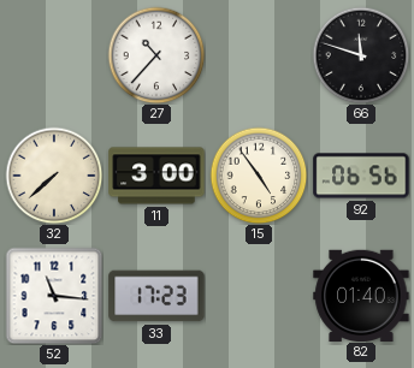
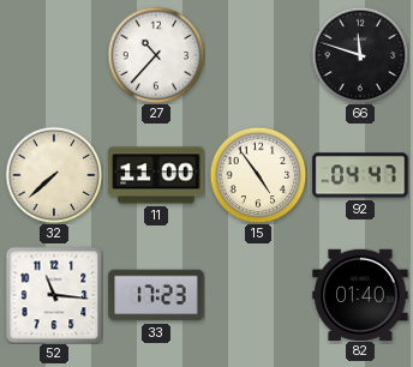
11: 3:00 -> 11:00 (156, 175)
92: 06:56 -> 04:47 (360, 175)
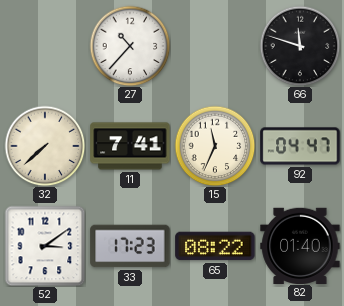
11: 11:00 -> 7:41 (130, 146)
15: 4:54 -> 11:34 (215, 146)
52: 11:16 -> 3:09 (45, 246)
65: none -> 08:22 (215, 246)
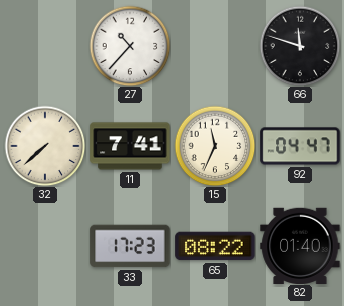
52: 3:09 -> none (45, 246)
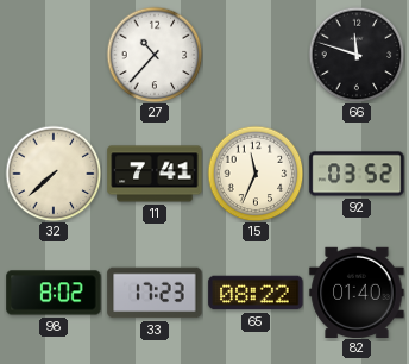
92: 04:47 -> 03:52 (357, 174)
98: none -> 8:02 (54, 293)
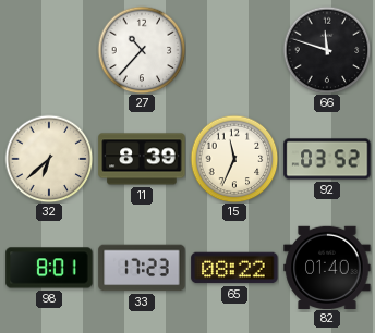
32: 7:38 -> 6:38 (49, 159)
11: 7:41 -> 8:39 (142, 159)
98: 8:02 -> 8:01 (49, 268)
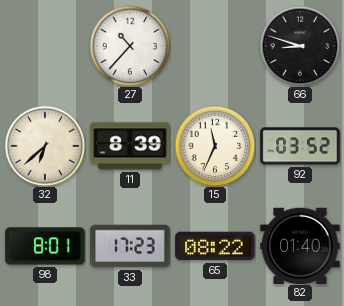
66: 11:48 -> 8:48 (300, 46)
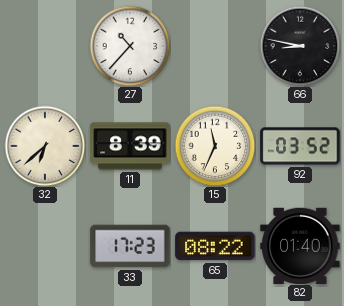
66: 8:48 -> 8:47 (300, 46)
98: 8:01 -> none (45, 246)
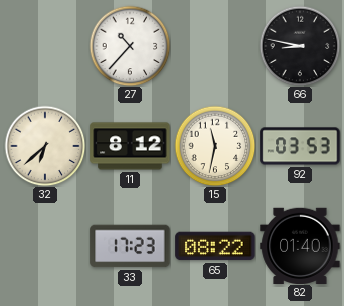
11: 8:39 -> 8:12 (130, 146)
15: 11:34 -> 11:32 (215, 146)
92: 03:52 -> 03:53 (300, 146)
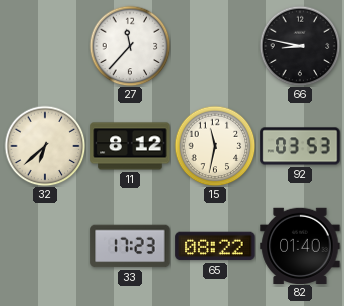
27: 10:37 -> 11:37 (130, 46)
